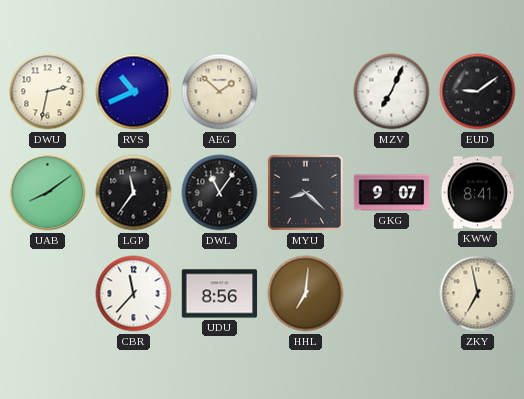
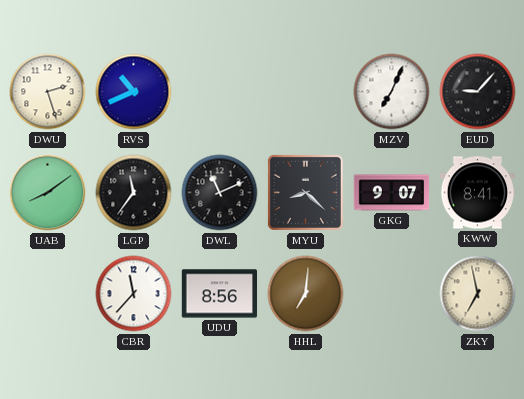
DWU: 2:32 -> 2:27 (48, 92)
AEG: 1:52 -> none (220, 92)
EUD: 9:09 -> 9:07 (478, 92)
DWL: 11:06 -> 11:11 (220, 193)
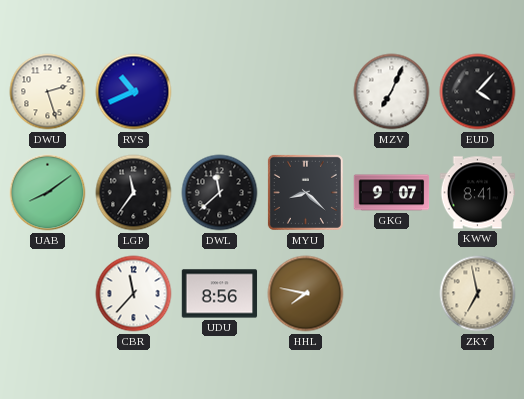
EUD: 9:07 -> 4:07 (478, 92)
DWL: 11:11 -> 11:38 (220, 193)
HHL: 7:01 -> 7:47 (306, 294)
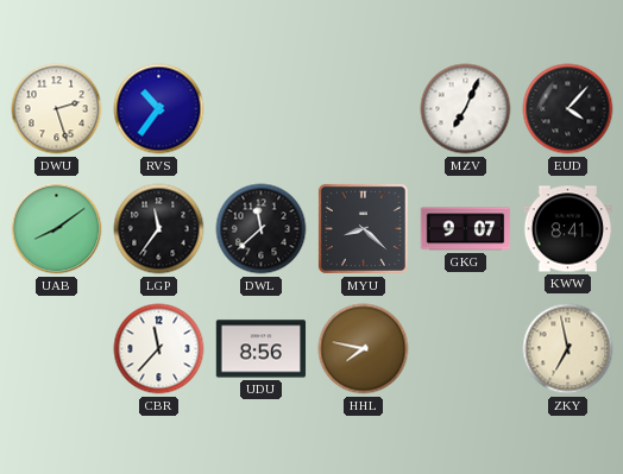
RVS: 10:41 -> 10:36 (159, 109)
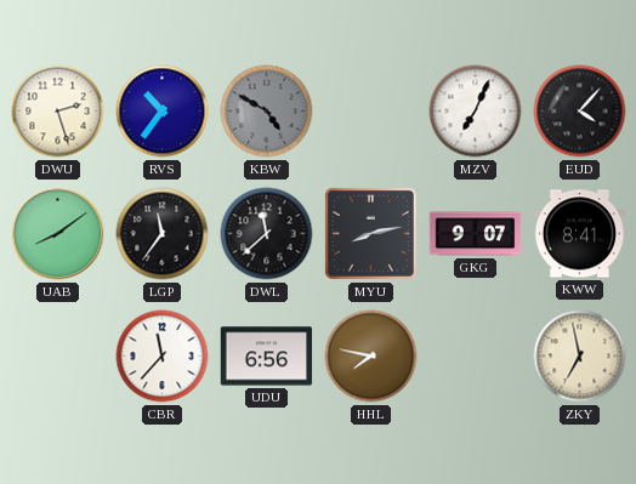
KBW: none -> 4:50 (267, 112)
MYU: 8:22 -> 8:13 (370, 233)
UDU: 8:56 -> 6:56 (267, 357)
